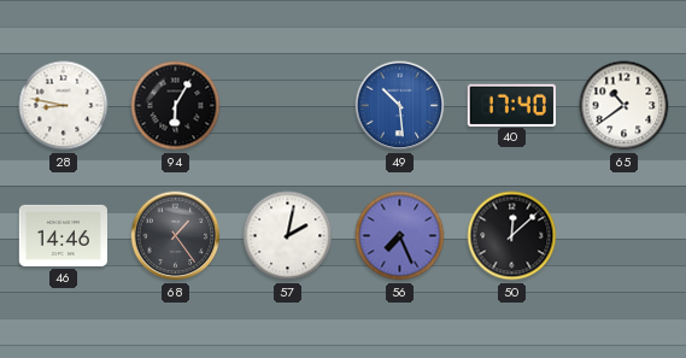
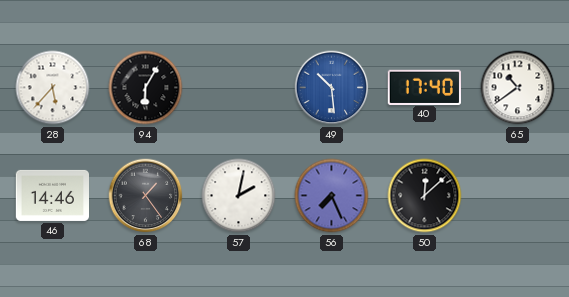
28: 8:47 -> 5:37 (53, 88)
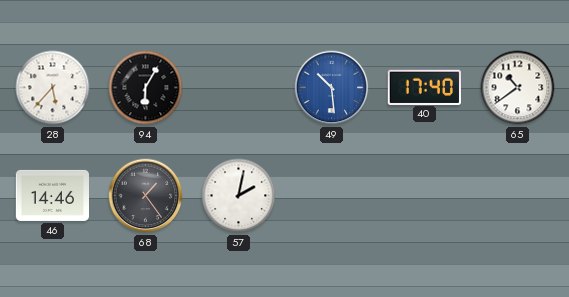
56: 7:26 -> none (332, 196)
50: 12:08 -> none (425, 196)
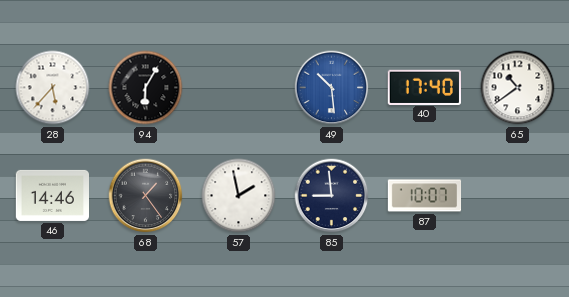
57: 2:02 -> 1:58 (239, 196)
85: none -> 8:59 (332, 196)
87: none -> 10:07 (425, 196)
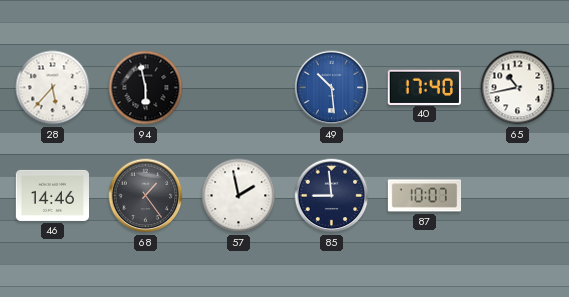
94: 6:05 -> 5:58 (146, 88)
65: 10:39 -> 10:43 (518, 88)
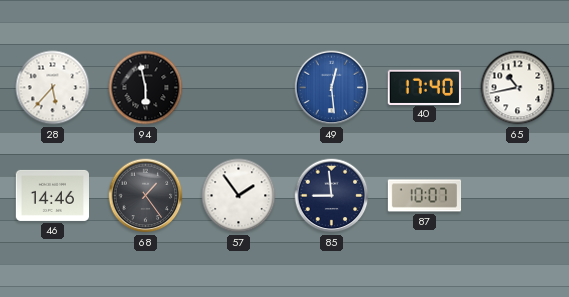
49: 10:29 -> 12:29 (332, 88)
57: 1:58 -> 1:54 (239, 196)
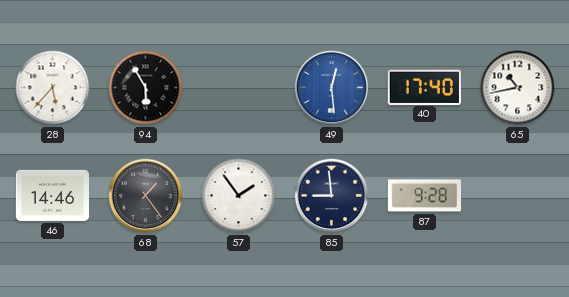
94: 5:58 -> 5:55 (146, 88)
87: 10:07 -> 9:28 (425, 196)
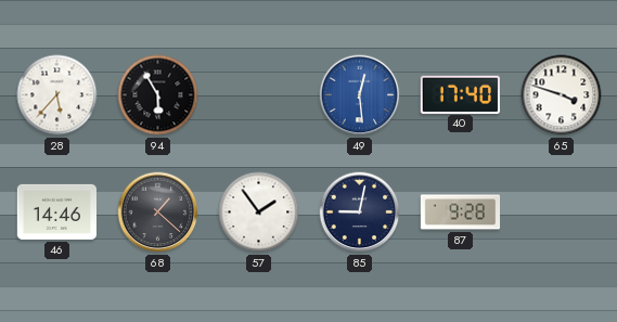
65: 10:43 -> 3:48 (562, 95)
68: 1:24 -> 1:22 (158, 212)
85: 8:59 -> 9:02 (360, 212)
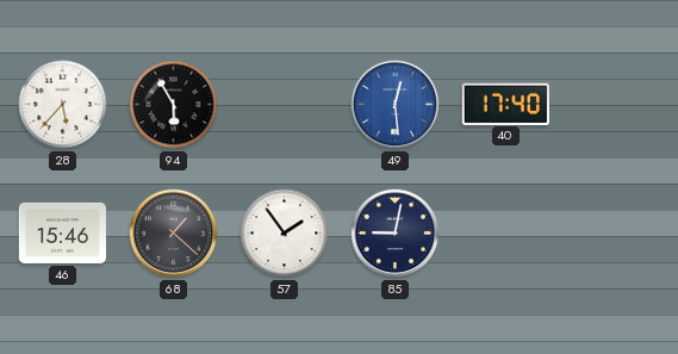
65: 3:48 -> none (562, 95)
46: 14:46 -> 15:46 (62, 232)
87: 9:28 -> none (461, 212)
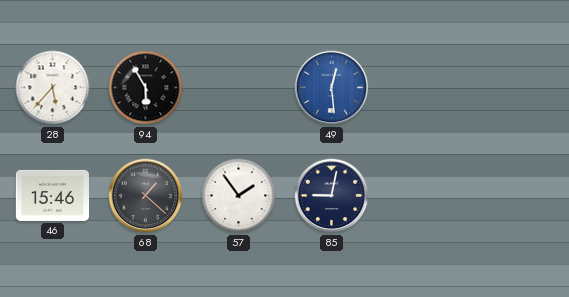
40: 17:40 -> none (505, 104)
